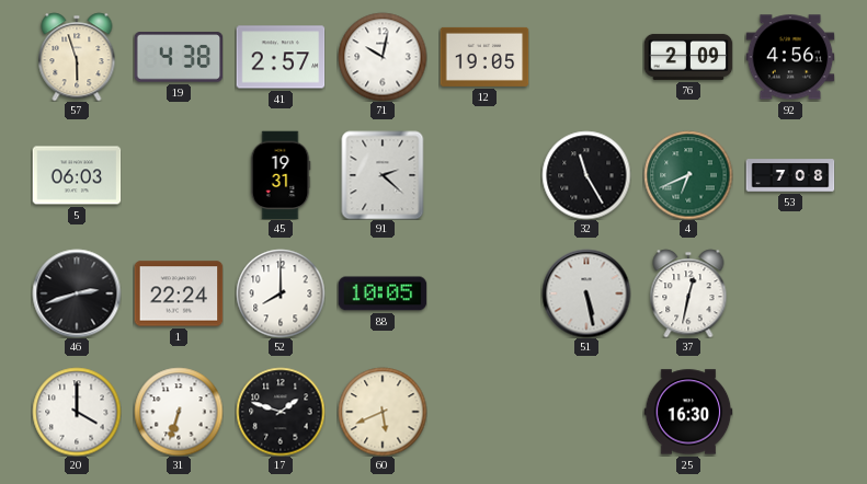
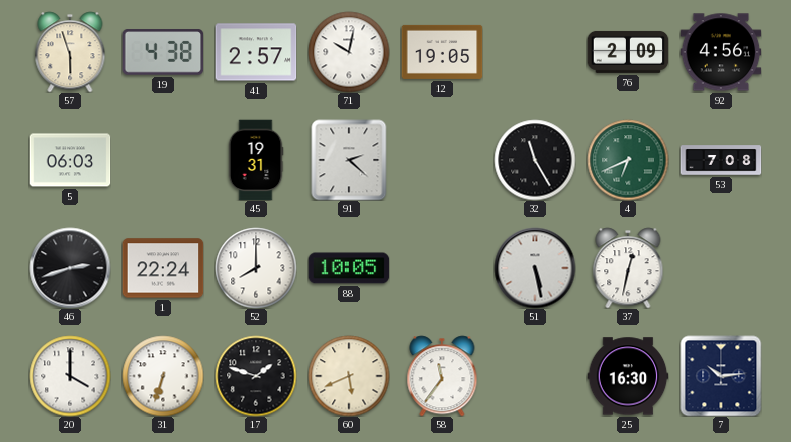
58: none -> 11:36 (442, 376)
7: none -> 10:14 (721, 376)
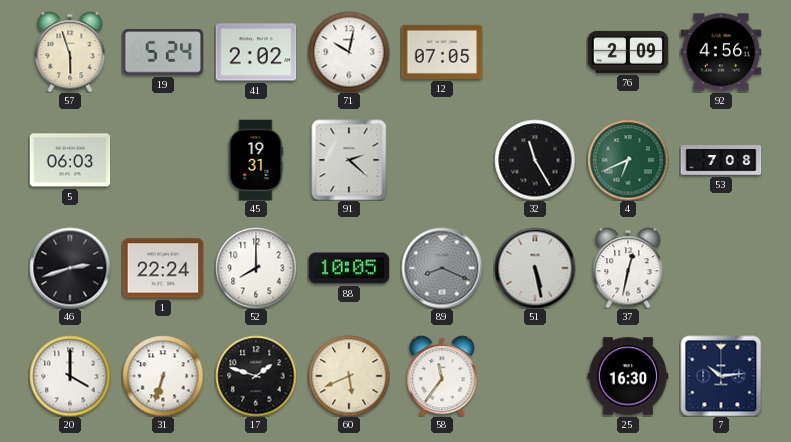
19: 4:38 -> 5:24 (163, 52)
41: 2:57 -> 2:02 (256, 52)
12: 19:05 -> 07:05 (442, 52)
89: none -> 8:19 (442, 268)
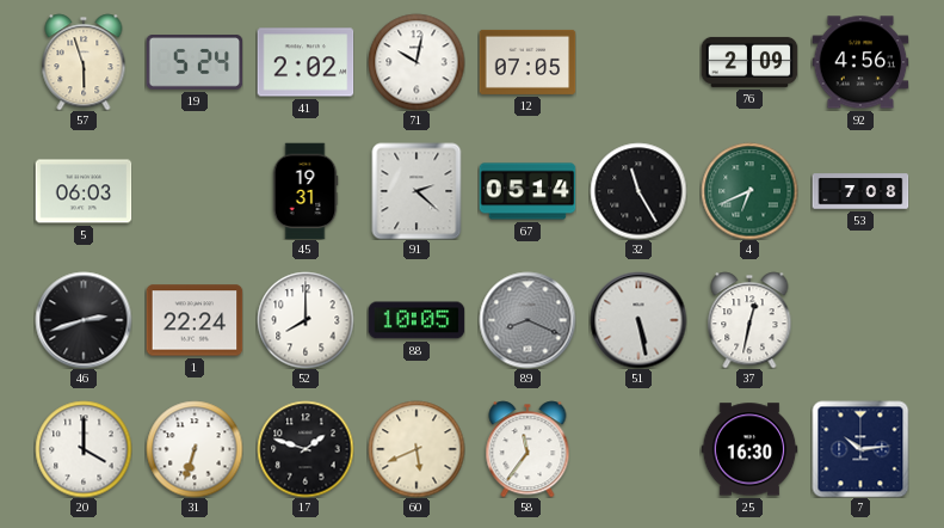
67: none -> 05:14 (527, 191)
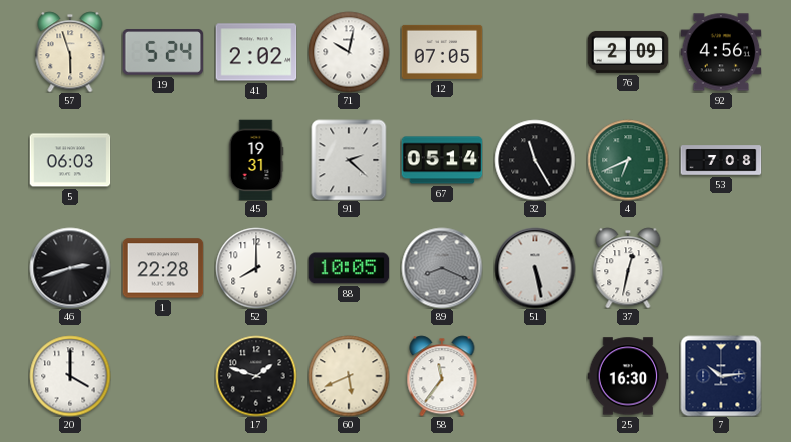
1: 22:24 -> 22:28 (163, 268)
31: 6:33 -> none (195, 449)
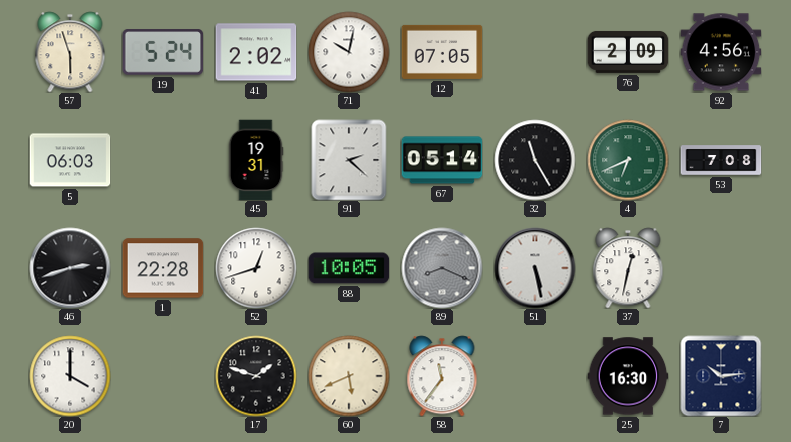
52: 8:00 -> 12:42 (256, 268)
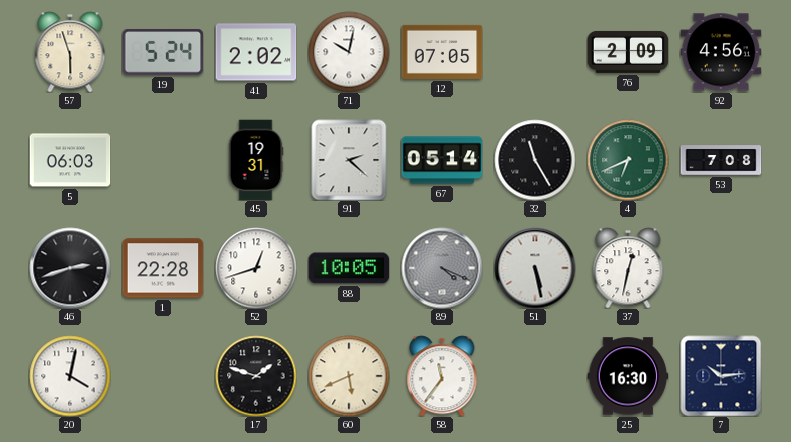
89: 8:19 -> 4:19 (442, 268)
20: 4:00 -> 4:02 (70, 376)
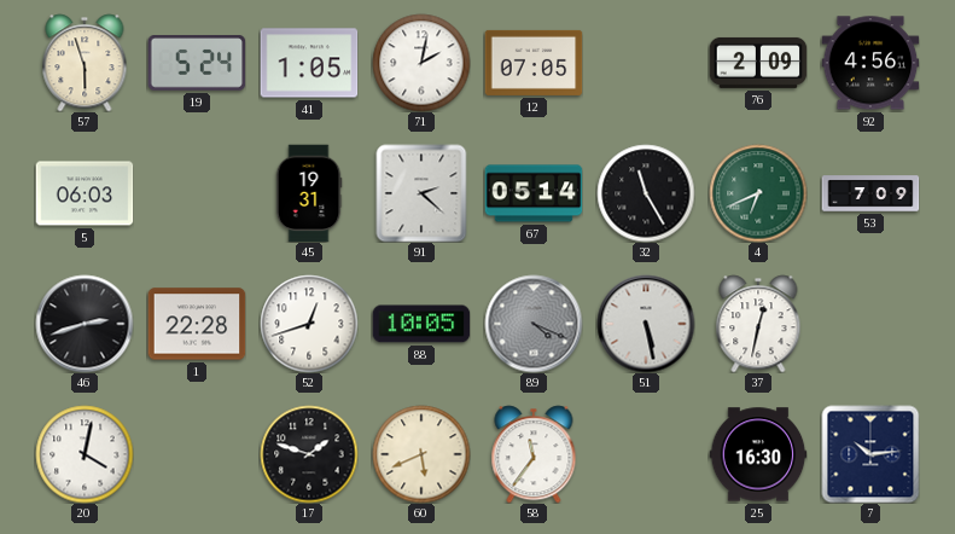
41: 2:02 -> 1:05 (309, 63)
71: 10:02 -> 2:02 (421, 63)
53: 7:08 -> 7:09 (870, 193)
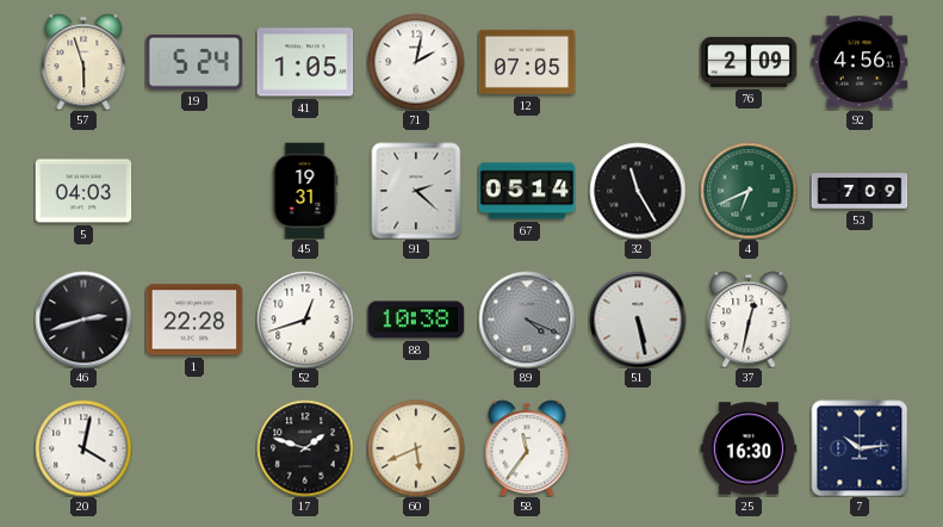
5: 06:03 -> 04:03 (83, 191)
88: 10:05 -> 10:38 (416, 320)
